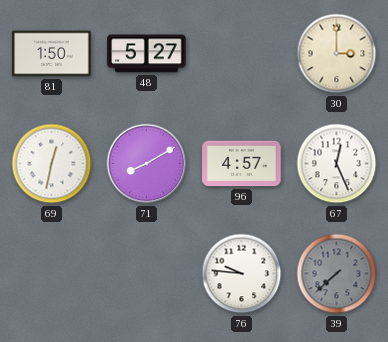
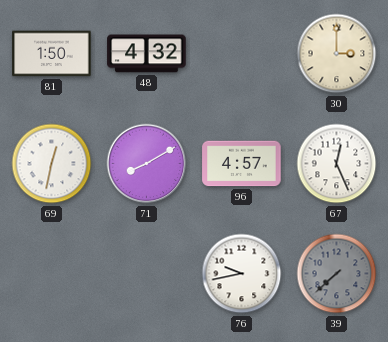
48: 5:27 -> 4:32 (147, 54)
76: 9:46 -> 9:43 (242, 274)
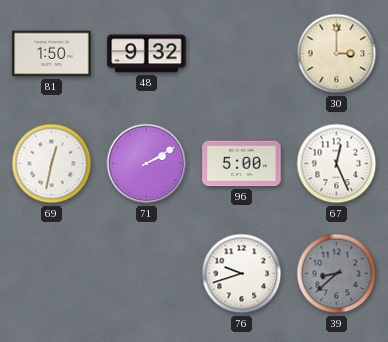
48: 4:32 -> 9:32 (147, 54)
71: 8:10 -> 2:10 (147, 164)
96: 4:57 -> 5:00 (242, 164)
76: 9:43 -> 9:42 (242, 274)
39: 7:38 -> 8:38 (337, 274)
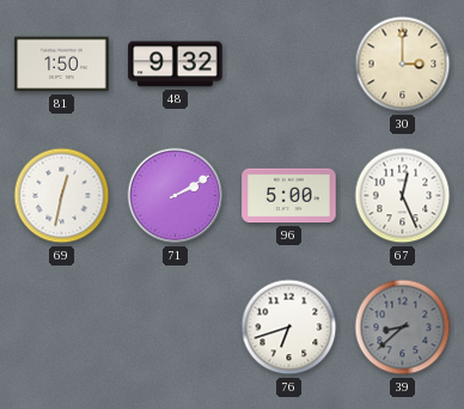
76: 9:42 -> 6:42 (289, 328)
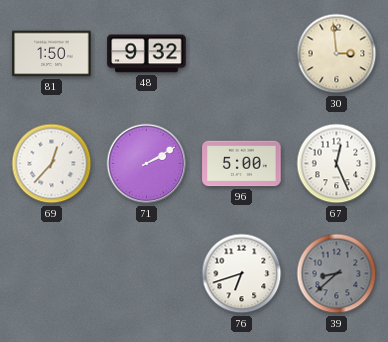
30: 3:00 -> 2:59 (337, 54)
69: 12:32 -> 12:37 (52, 164)
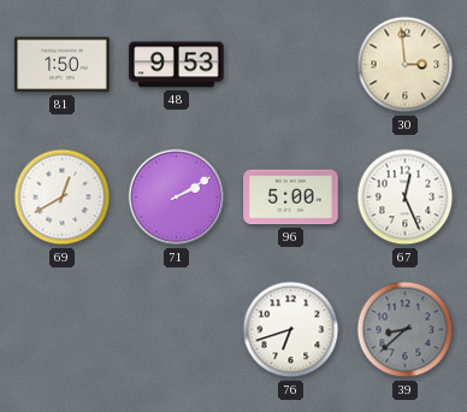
48: 9:32 -> 9:53 (177, 65)
69: 12:37 -> 12:40 (63, 198)
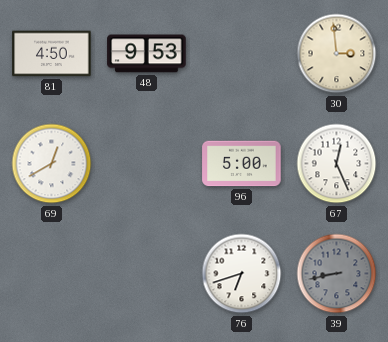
81: 1:50 -> 4:50 (52, 54)
71: 2:10 -> none (177, 198)
39: 8:38 -> 8:43 (337, 274)
